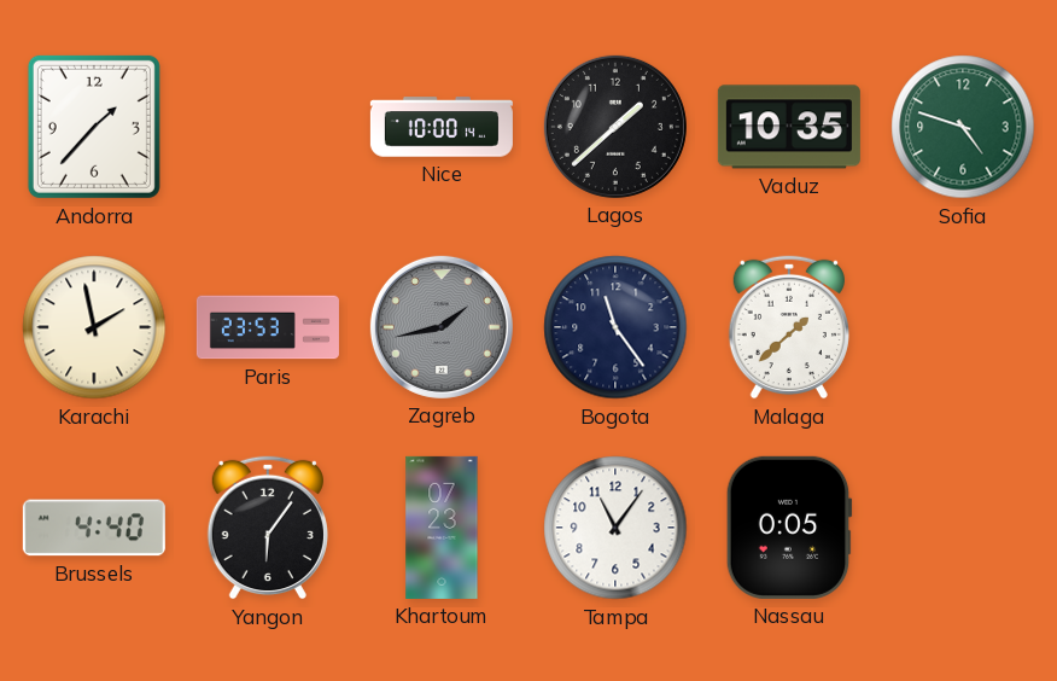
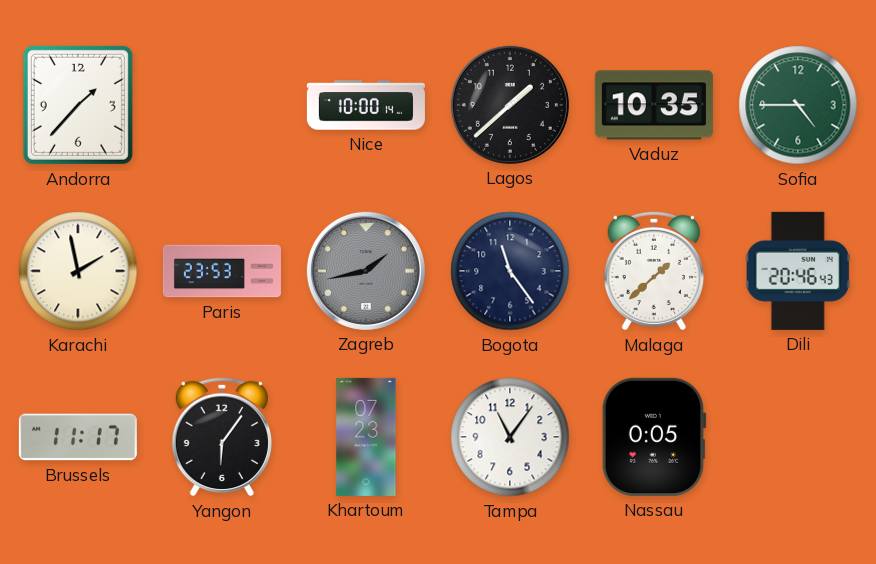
Sofia: 4:48 -> 4:45 (798, 105)
Dili: none -> 20:46 (798, 271)
Brussels: 4:40 -> 11:17 (78, 437)
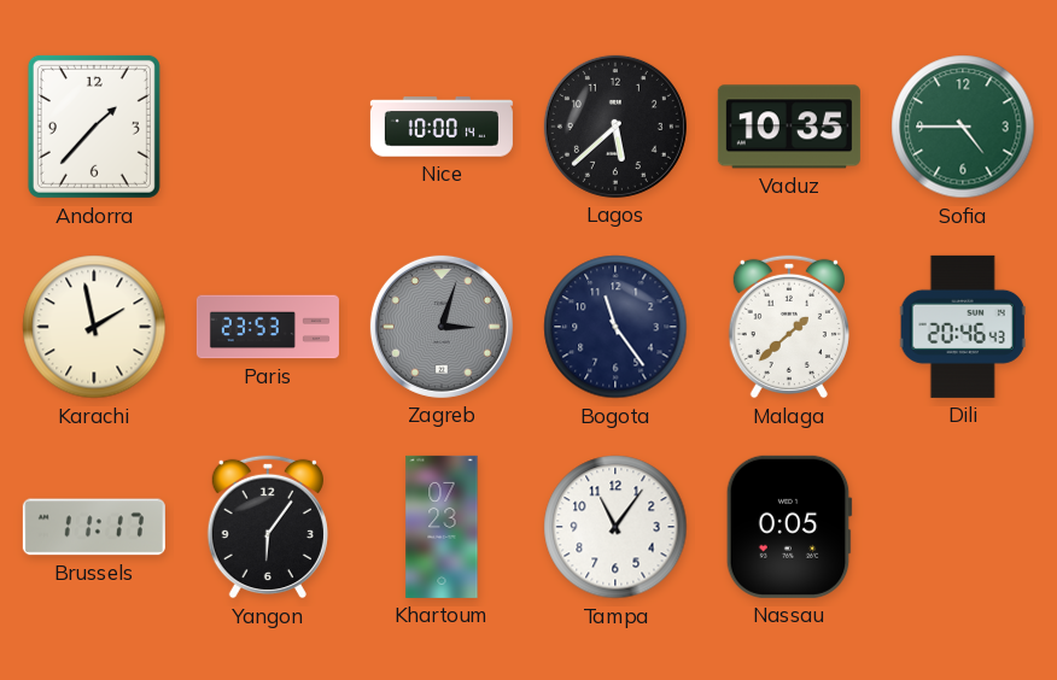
Lagos: 1:38 -> 5:38 (615, 127)
Zagreb: 1:43 -> 3:03 (442, 327)
